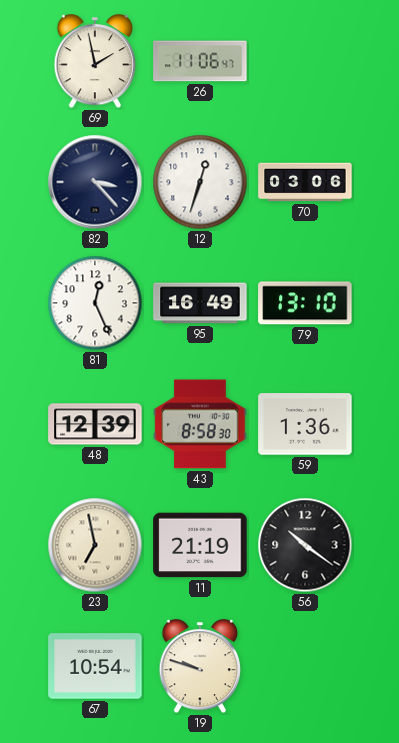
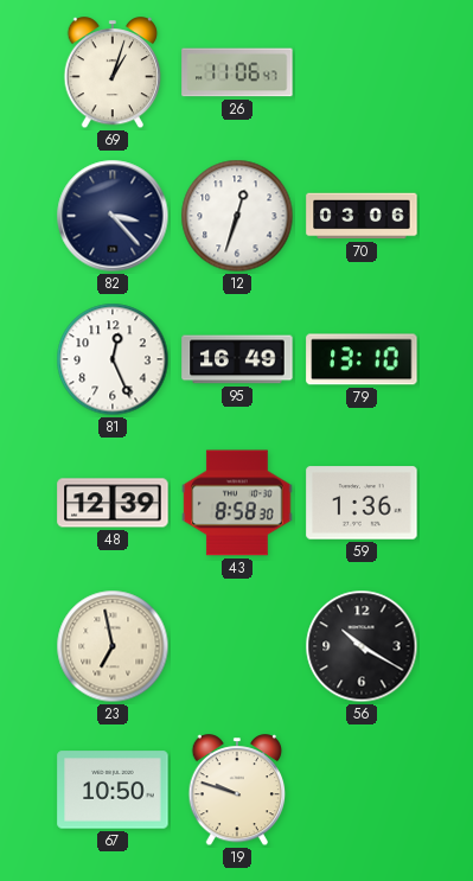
69: 1:58 -> 1:03 (113, 74)
11: 21:19 -> none (200, 545)
56: 10:21 -> 10:20 (362, 646)
67: 10:54 -> 10:50 (113, 790)
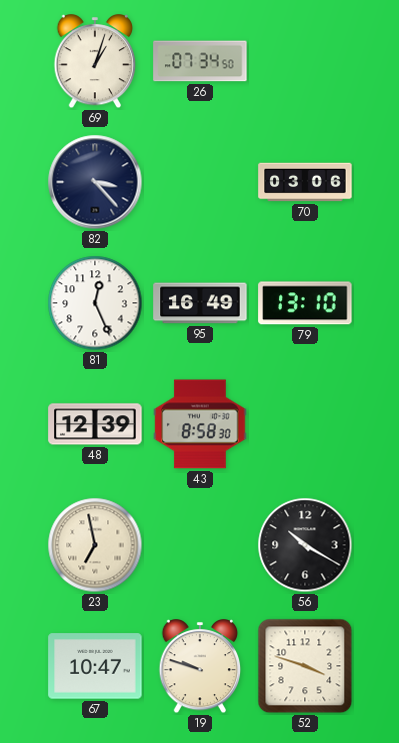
26: 11:06 -> 07:34 (200, 61)
12: 12:33 -> none (237, 216)
59: 1:36 -> none (362, 503)
67: 10:50 -> 10:47 (95, 666)
52: none -> 3:48 (305, 666)
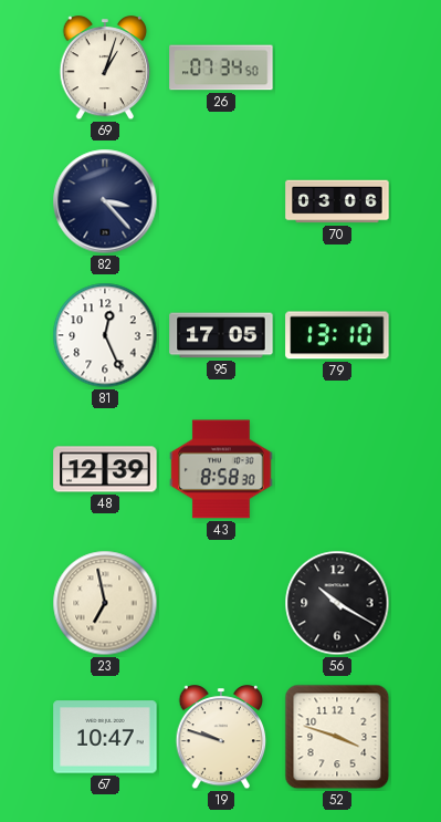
95: 16:49 -> 17:05 (221, 335)
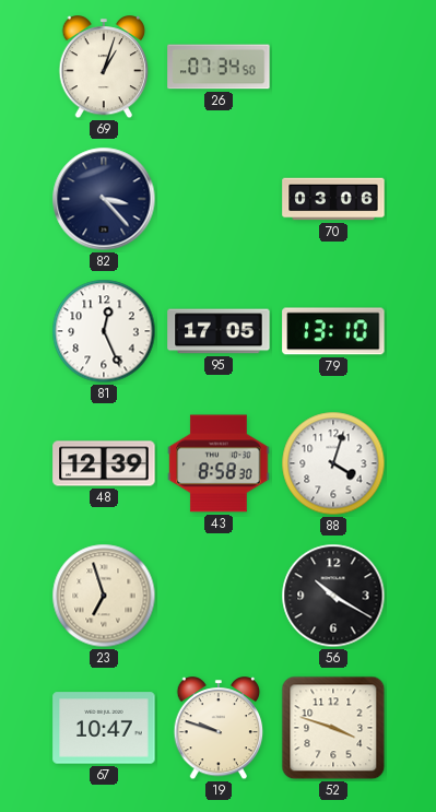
88: none -> 4:03 (333, 463)
23: 6:58 -> 6:57 (104, 596)
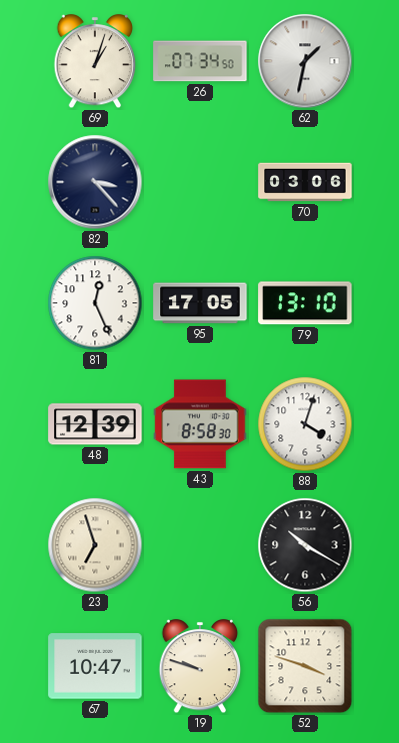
62: none -> 1:32 (305, 61)
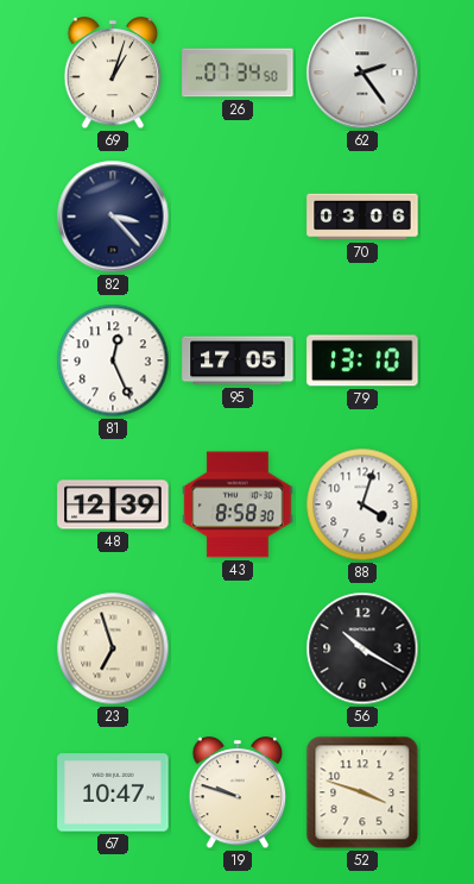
62: 1:32 -> 2:24 (362, 73)
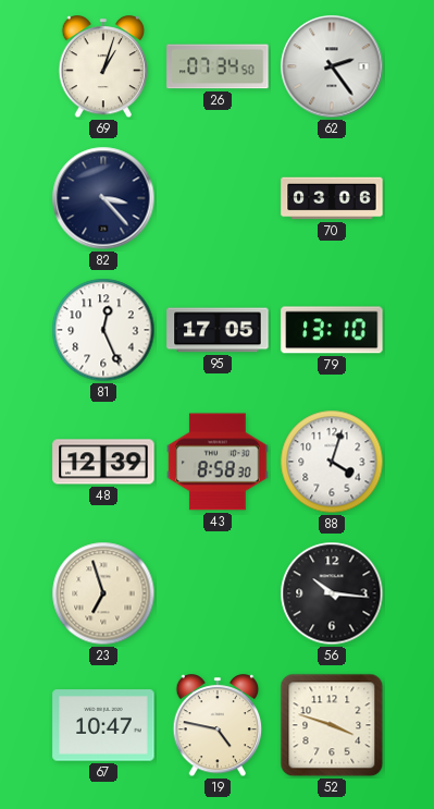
56: 10:20 -> 10:16 (332, 593)
19: 9:48 -> 4:47 (218, 726)
